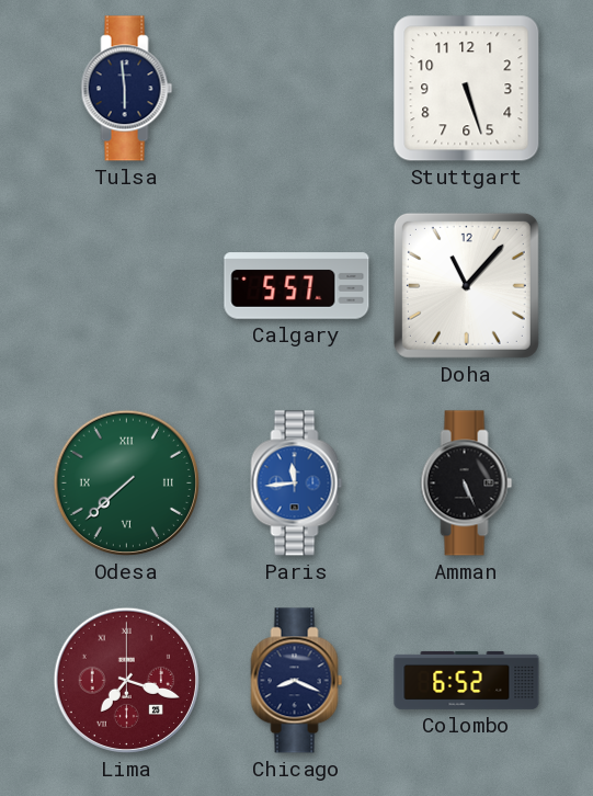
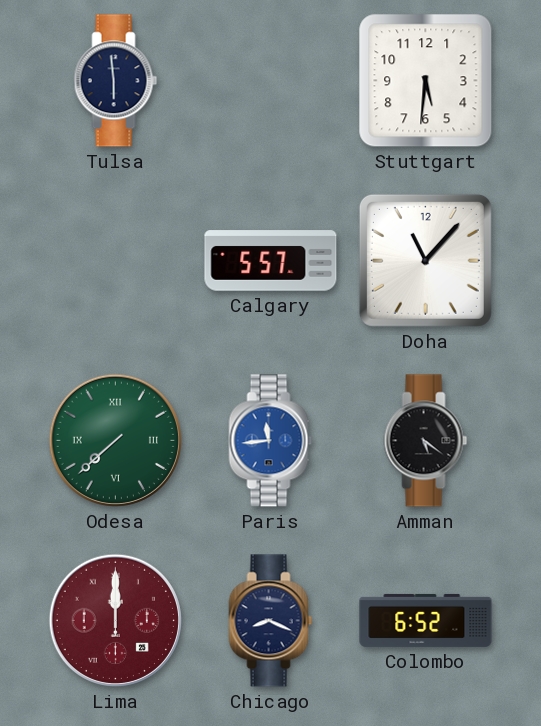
Stuttgart: 5:27 -> 5:31 (426, 81)
Amman: 5:26 -> 5:21 (426, 441)
Lima: 7:18 -> 12:00 (115, 620)
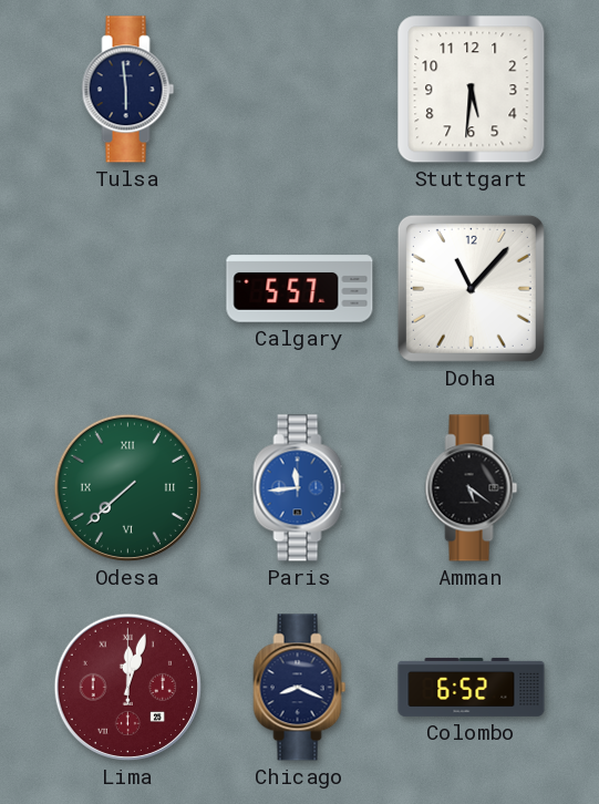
Lima: 12:00 -> 12:03 (127, 687)
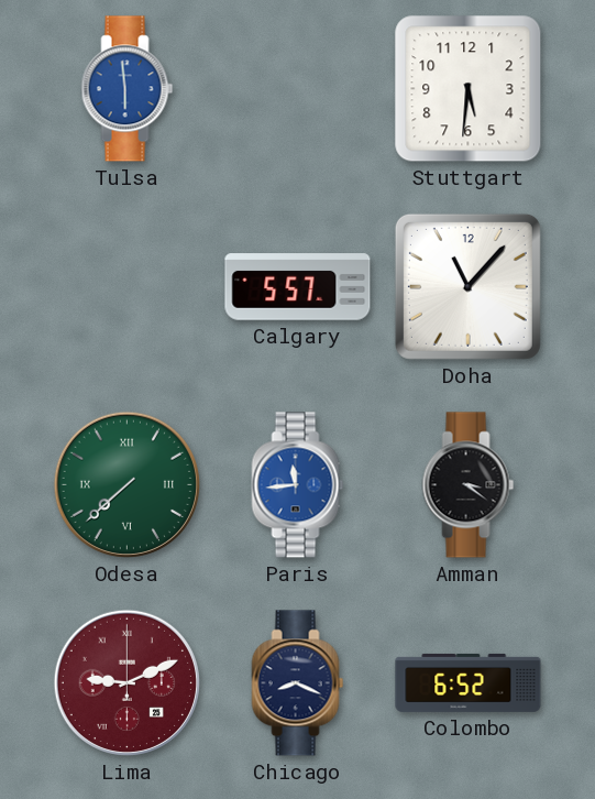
Tulsa dial: navy -> blue (128, 89)
Amman: 5:21 -> 3:21 (469, 485)
Lima: 12:03 -> 9:11 (126, 682)
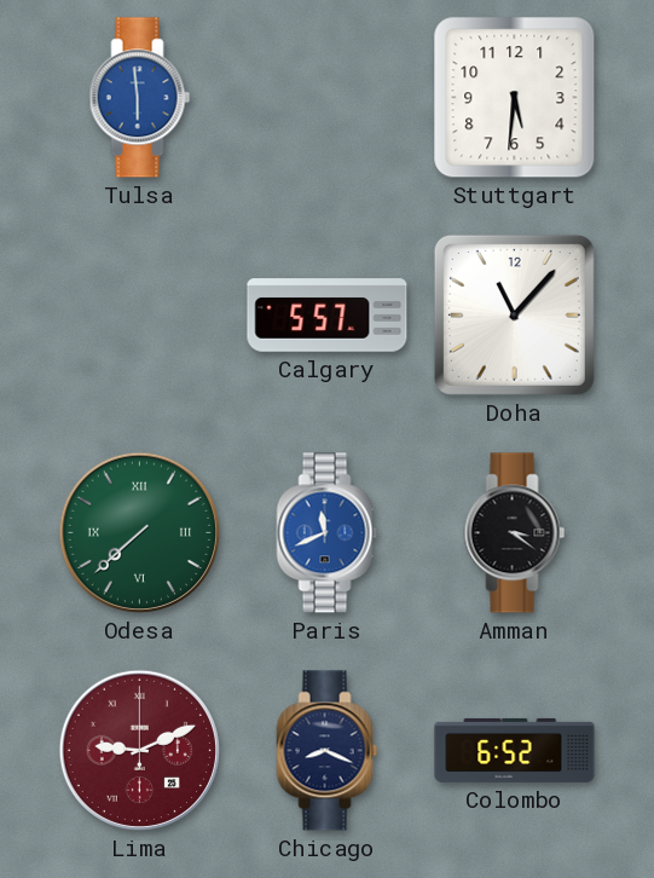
Paris: 11:44 -> 11:41 (328, 533)
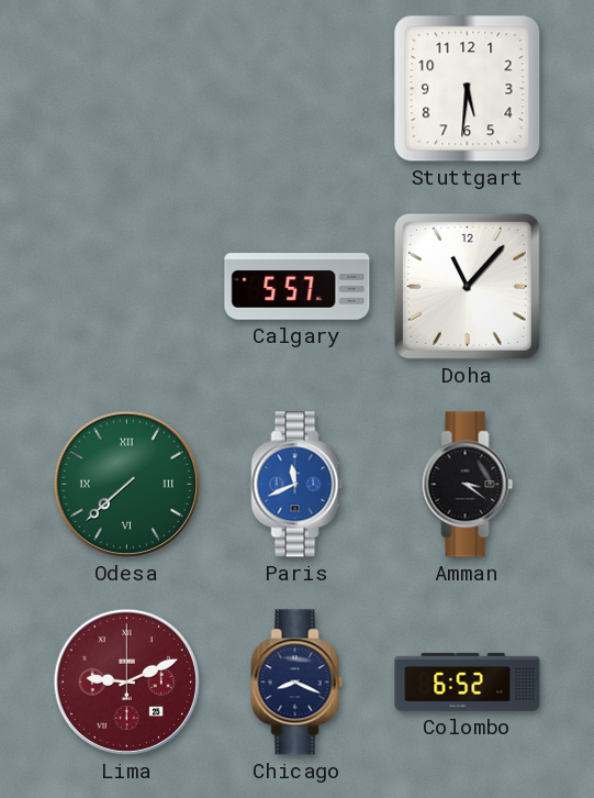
Tulsa: 5:59 -> none (140, 98)
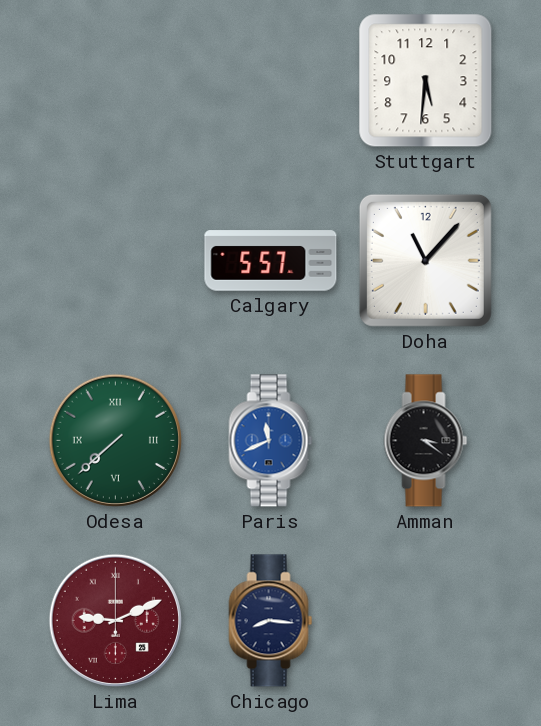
Chicago: 8:19 -> 8:16 (271, 621)
Colombo: 6:52 -> none (468, 681)
